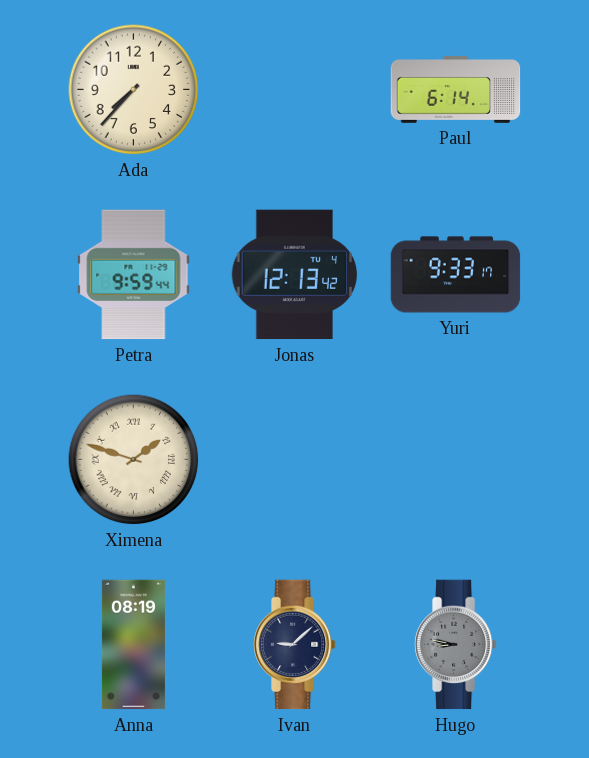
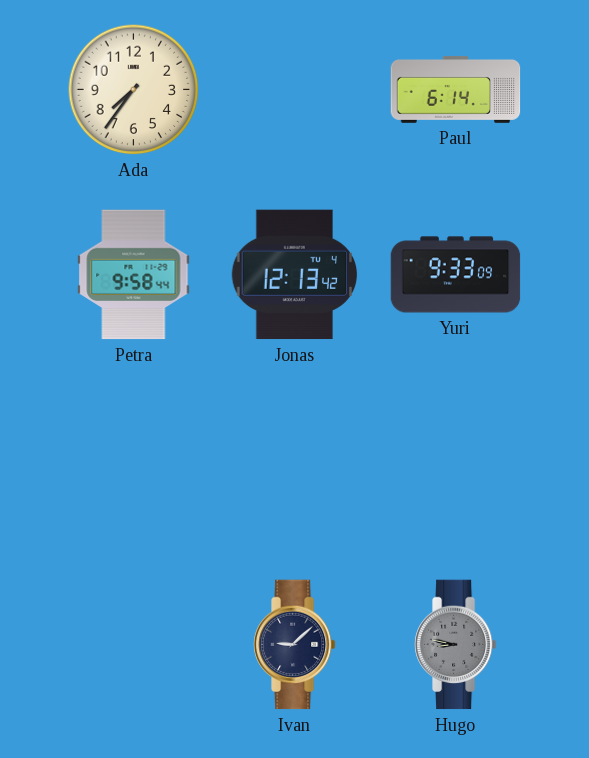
Ada: 7:37 -> 7:36 (134, 90)
Petra: 9:59 -> 9:58 (134, 275)
Yuri: 9:33:17 -> 9:33:09 (456, 275)
Ximena: 1:48 -> none (134, 460)
Anna: 08:19 -> none (133, 645)
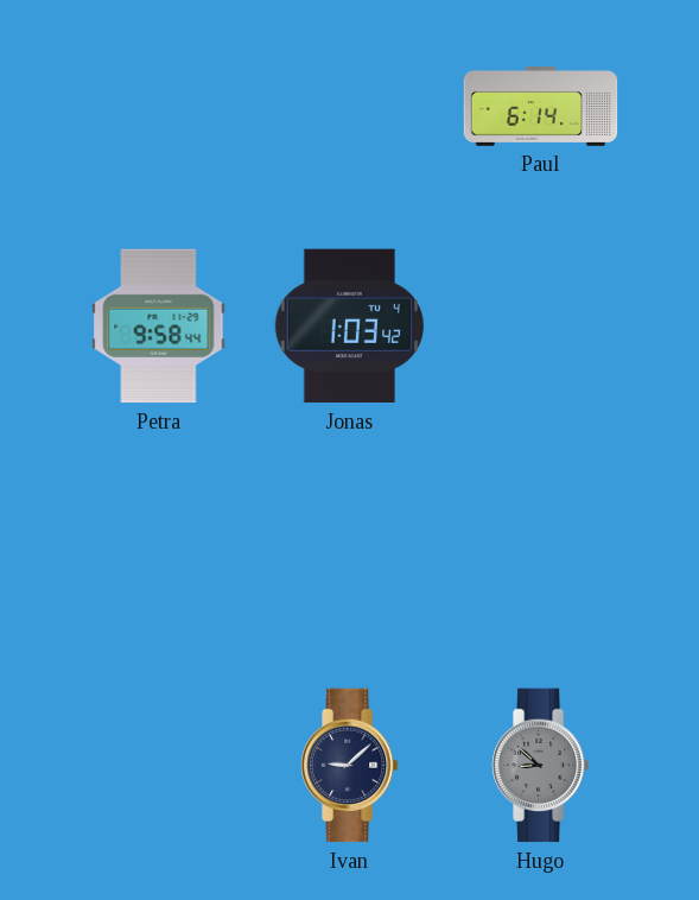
Ada: 7:36 -> none (134, 90)
Jonas: 12:13 -> 1:03 (350, 327)
Yuri: 9:33 -> none (456, 275)
Hugo: 8:47 -> 8:52 (541, 766)
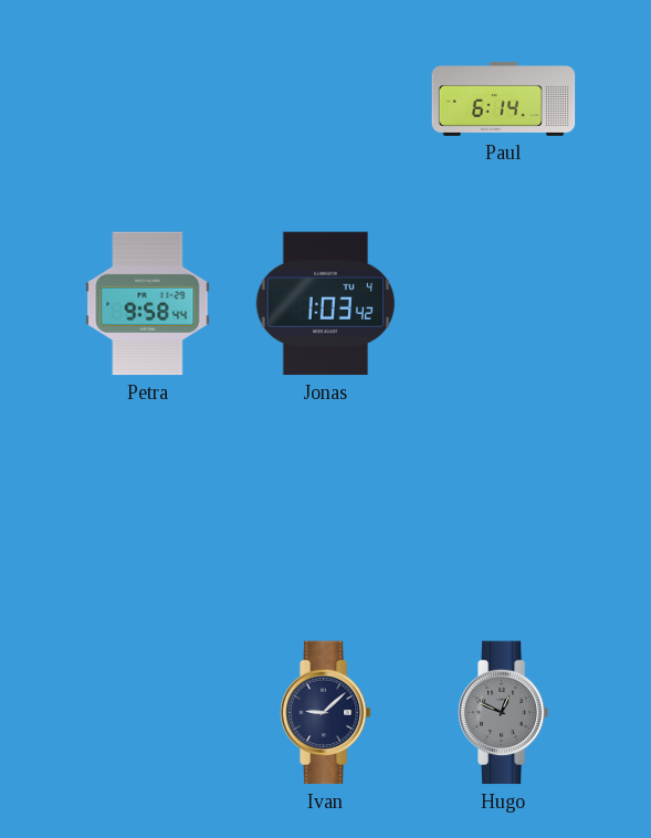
Hugo: 8:52 -> 12:49 (504, 713)
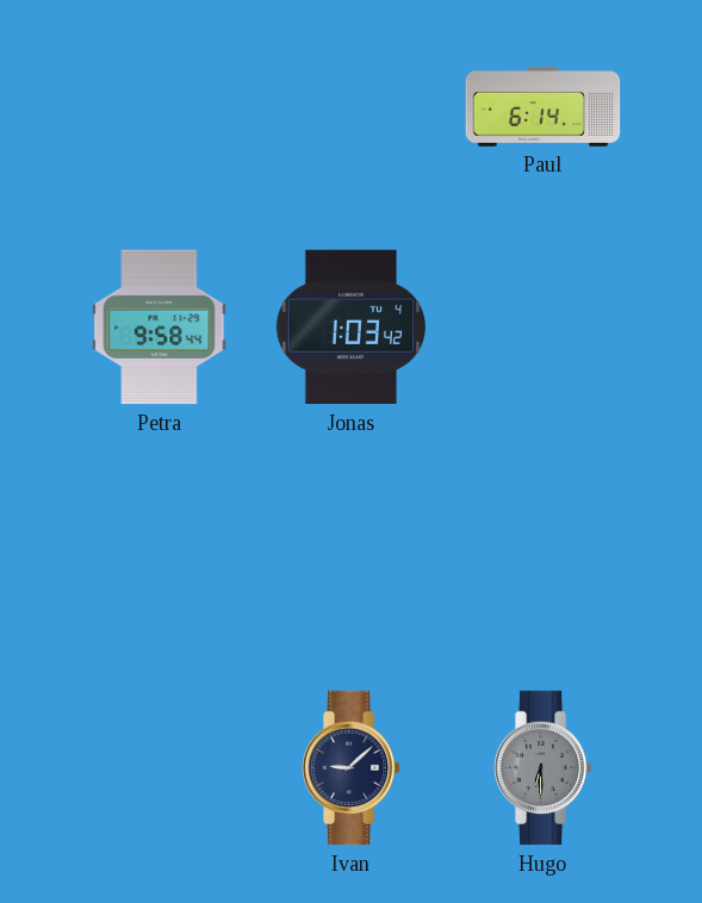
Hugo: 12:49 -> 6:30 (543, 768)
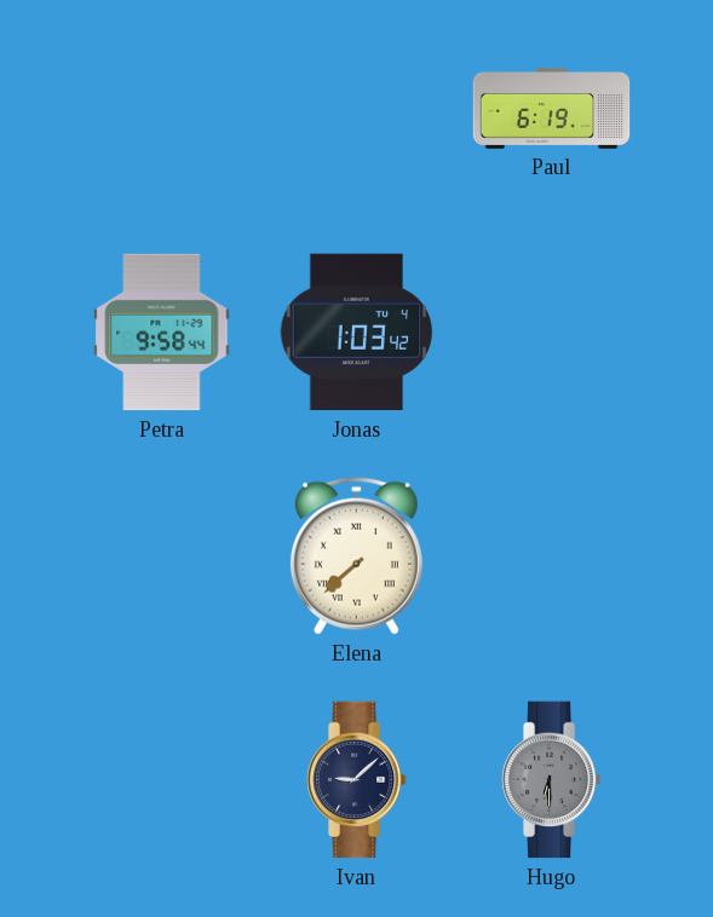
Paul: 6:14 -> 6:19 (552, 109)
Elena: none -> 7:38 (356, 555)
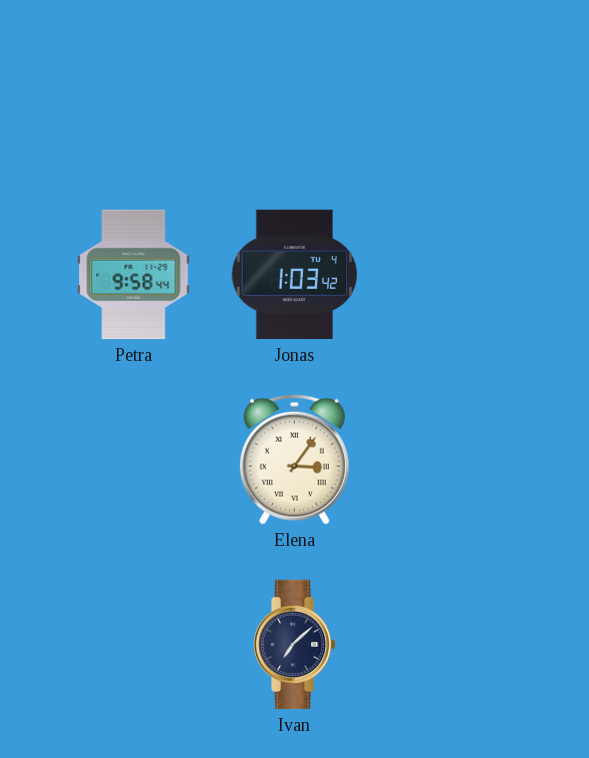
Paul: 6:19 -> none (552, 109)
Elena: 7:38 -> 3:06 (294, 459)
Ivan: 9:08 -> 7:08 (295, 645)
Hugo: 6:30 -> none (552, 780)
